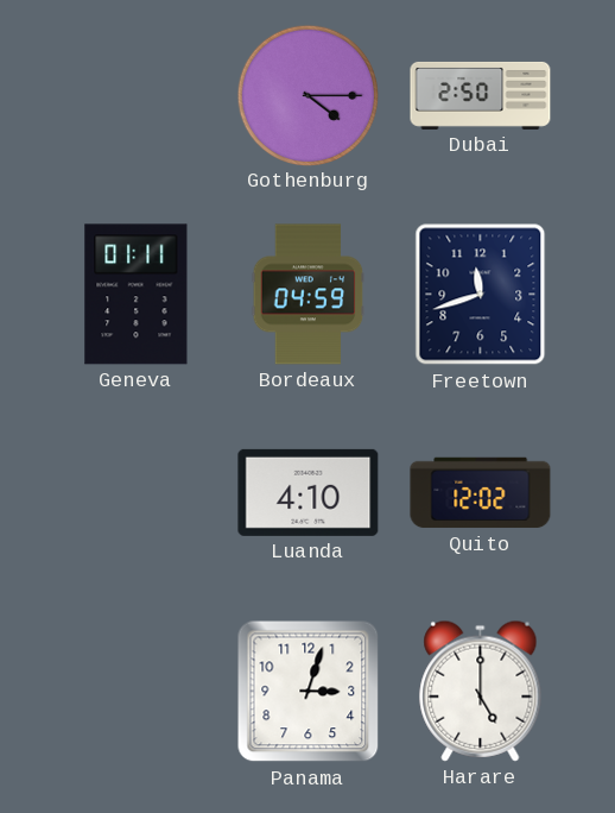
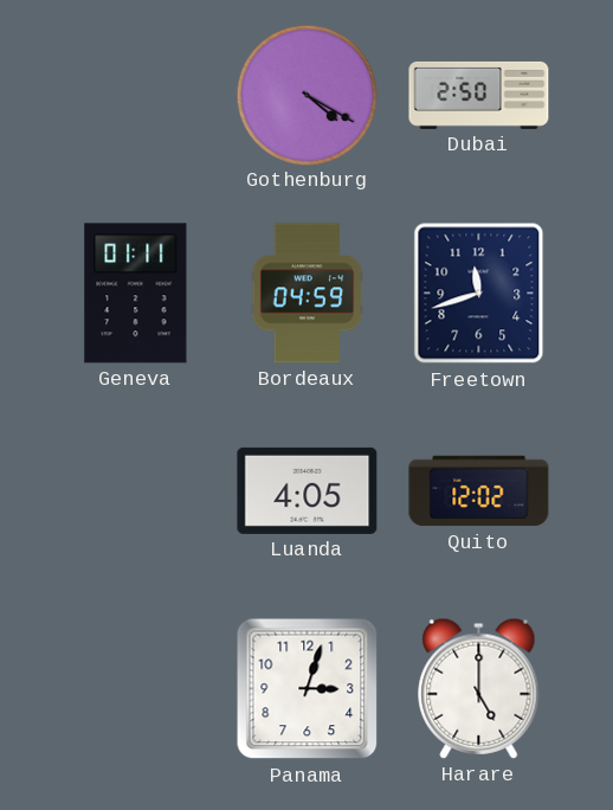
Gothenburg: 4:15 -> 4:20 (306, 95)
Luanda: 4:10 -> 4:05 (308, 490)
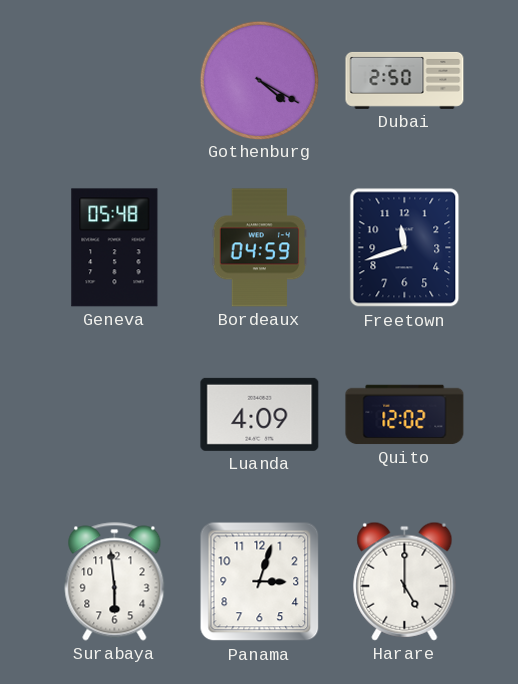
Geneva: 01:11 -> 05:48 (115, 248)
Luanda: 4:05 -> 4:09 (260, 414)
Surabaya: none -> 5:59 (115, 582)
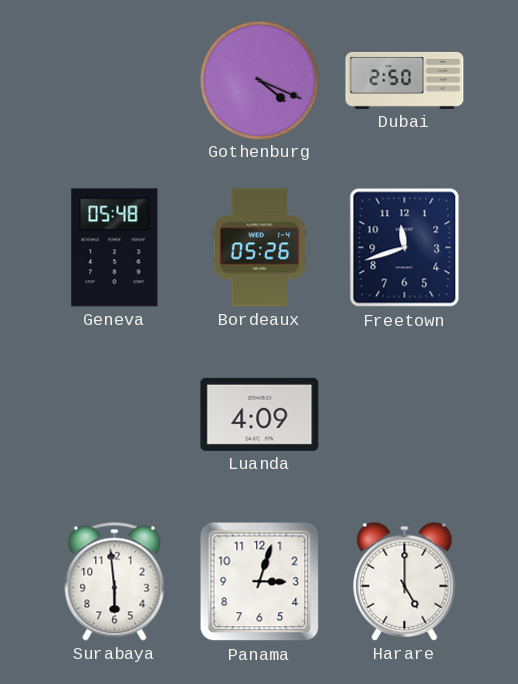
Gothenburg: 4:20 -> 4:19 (259, 80)
Bordeaux: 04:59 -> 05:26 (260, 248)
Quito: 12:02 -> none (405, 415)
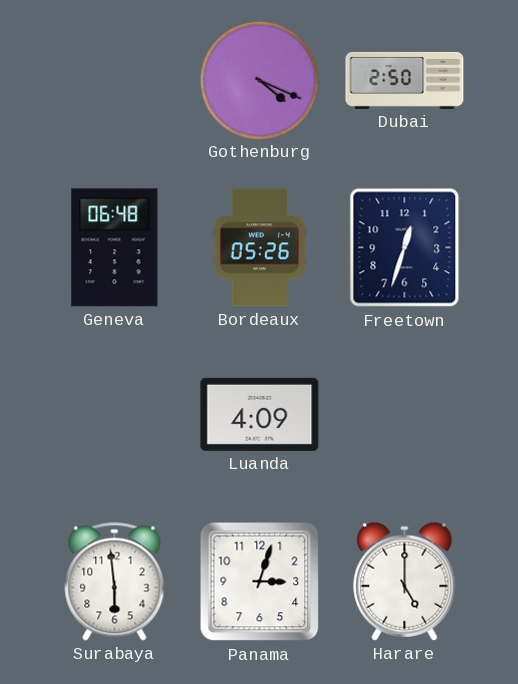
Geneva: 05:48 -> 06:48 (115, 248)
Freetown: 11:42 -> 12:33 (405, 248)
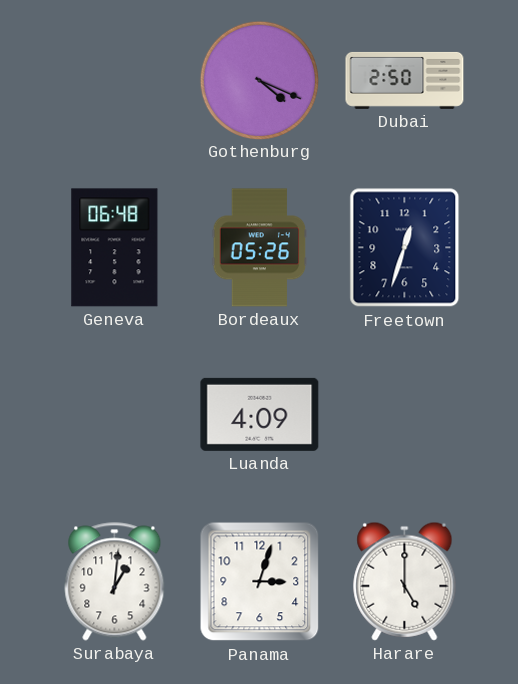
Surabaya: 5:59 -> 1:01 (115, 582)
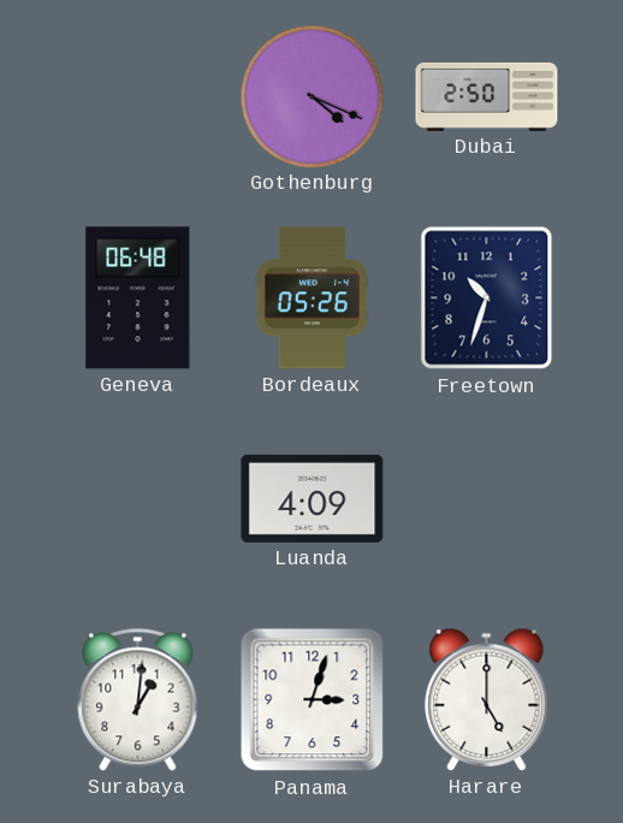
Freetown: 12:33 -> 10:33 (487, 298)
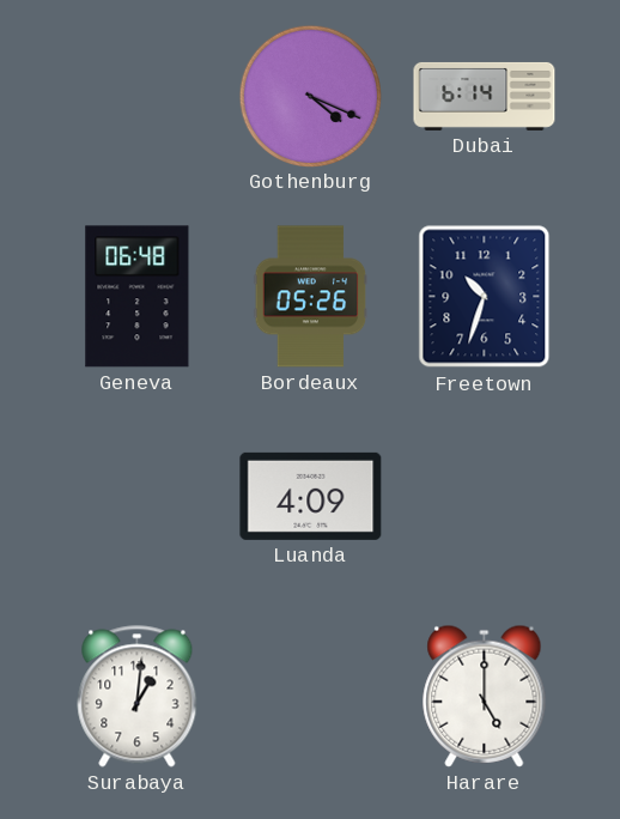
Dubai: 2:50 -> 6:14 (485, 96)
Panama: 3:03 -> none (313, 700)
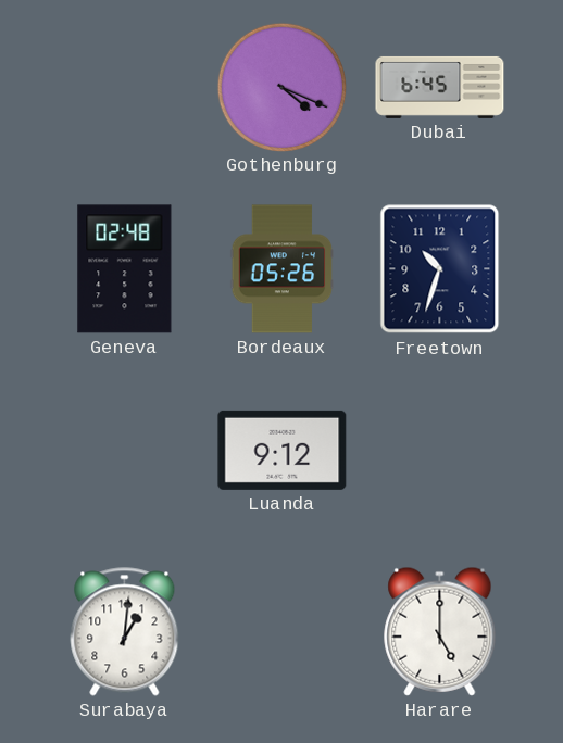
Dubai: 6:14 -> 6:45 (440, 87)
Geneva: 06:48 -> 02:48 (125, 269)
Luanda: 4:09 -> 9:12 (283, 450)
